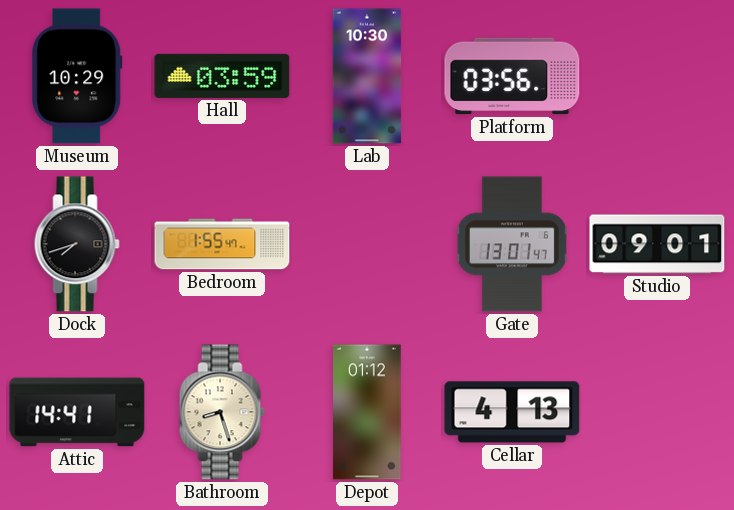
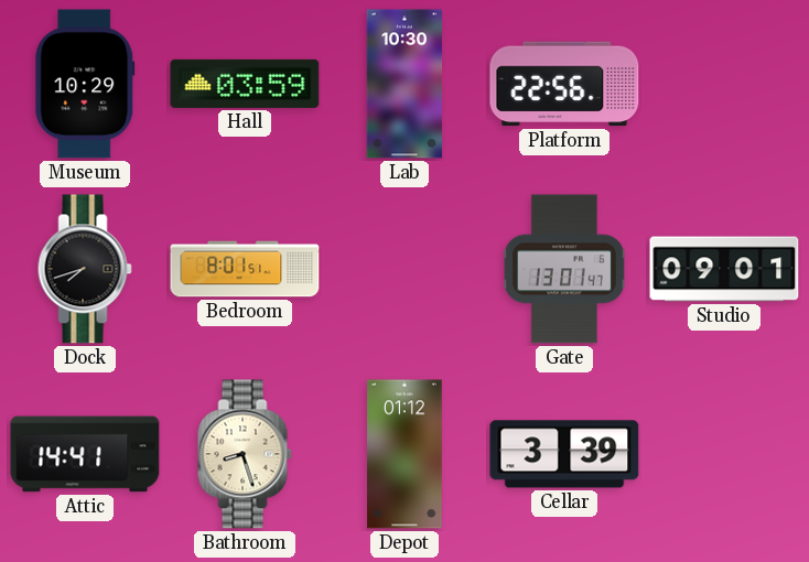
Platform: 03:56 -> 22:56 (564, 84)
Bedroom: 1:55 -> 8:01 (245, 269)
Cellar: 4:13 -> 3:39 (564, 454)
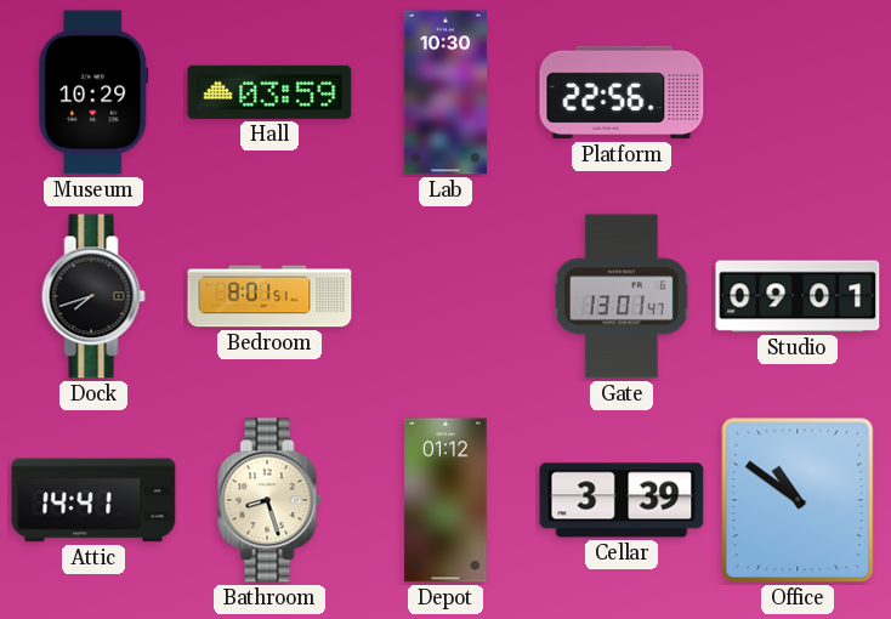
Office: none -> 10:51 (798, 500)
